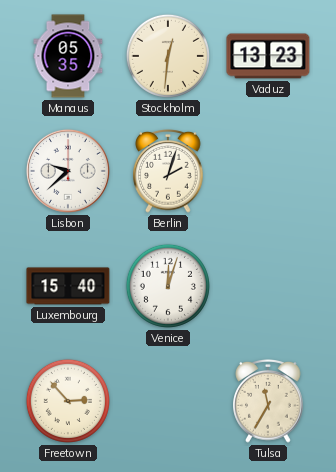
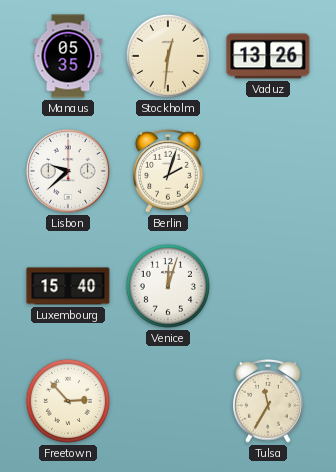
Vaduz: 13:23 -> 13:26 (268, 56)
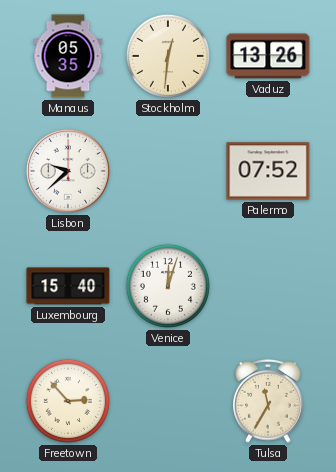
Berlin: 2:03 -> none (168, 172)
Palermo: none -> 07:52 (268, 171)
